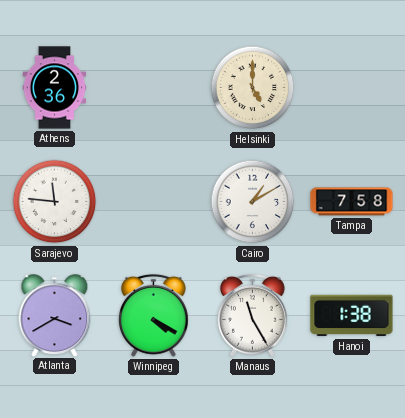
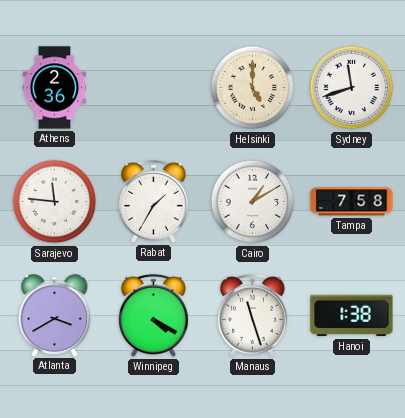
Sydney: none -> 11:42 (352, 88)
Rabat: none -> 1:35 (153, 201)
Manaus: 11:25 -> 11:27 (252, 315)
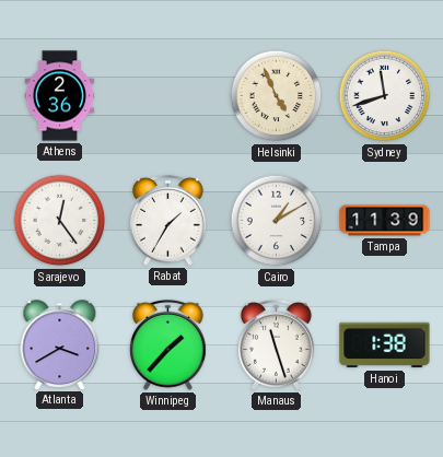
Helsinki: 5:00 -> 4:56 (277, 96)
Sarajevo: 11:46 -> 12:24 (60, 221)
Tampa: 7:58 -> 11:39 (385, 221)
Winnipeg: 4:20 -> 1:37 (167, 344)
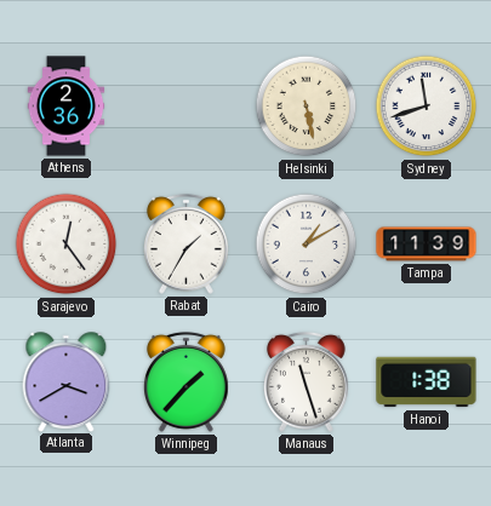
Helsinki: 4:56 -> 5:28 (307, 107)
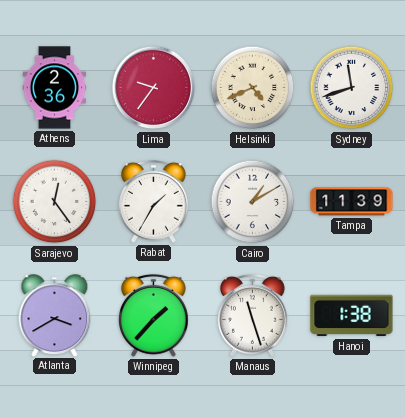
Lima: none -> 9:36 (154, 88)
Helsinki: 5:28 -> 4:41 (253, 88)
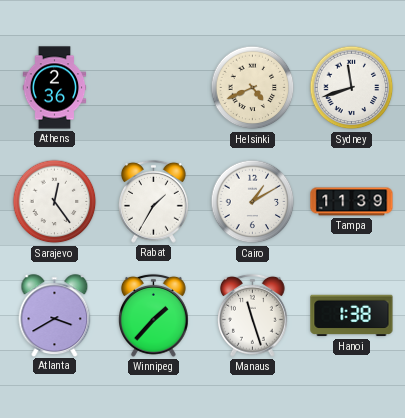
Lima: 9:36 -> none (154, 88)
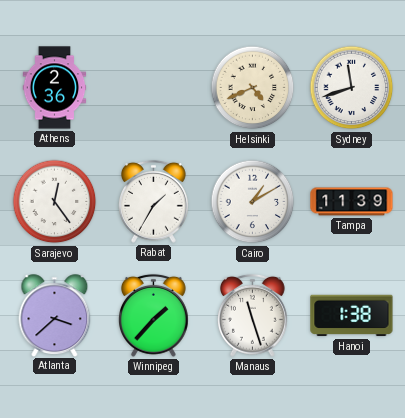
Atlanta: 3:40 -> 3:38 (55, 315)
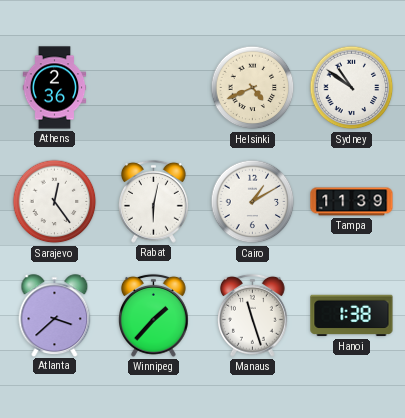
Sydney: 11:42 -> 10:51 (352, 88)
Rabat: 1:35 -> 6:02 (153, 201)
